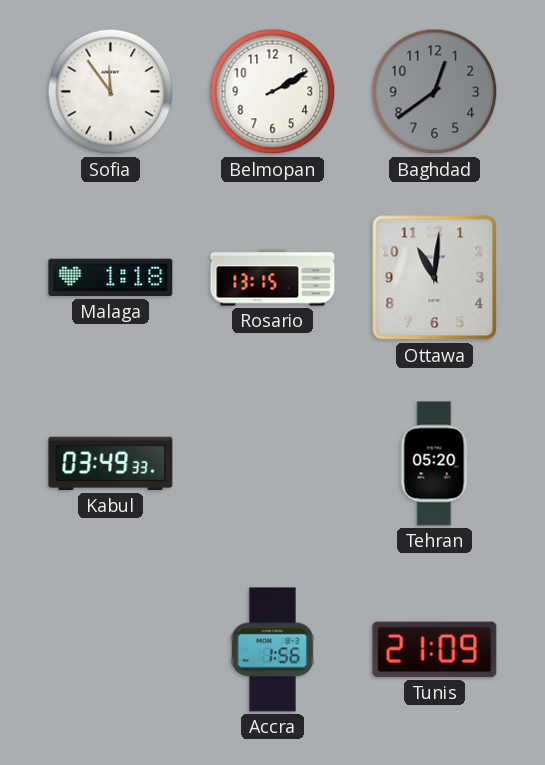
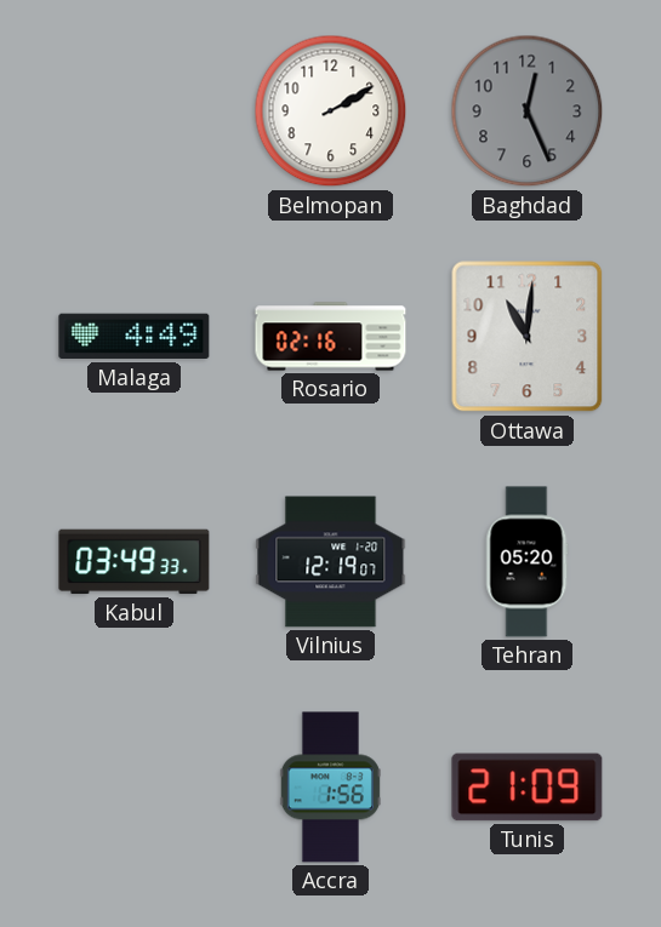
Sofia: 11:54 -> none (111, 92)
Baghdad: 12:39 -> 12:26 (528, 111)
Malaga: 1:18 -> 4:49 (135, 337)
Rosario: 13:15 -> 02:16 (331, 337)
Vilnius: none -> 12:19 (331, 562)
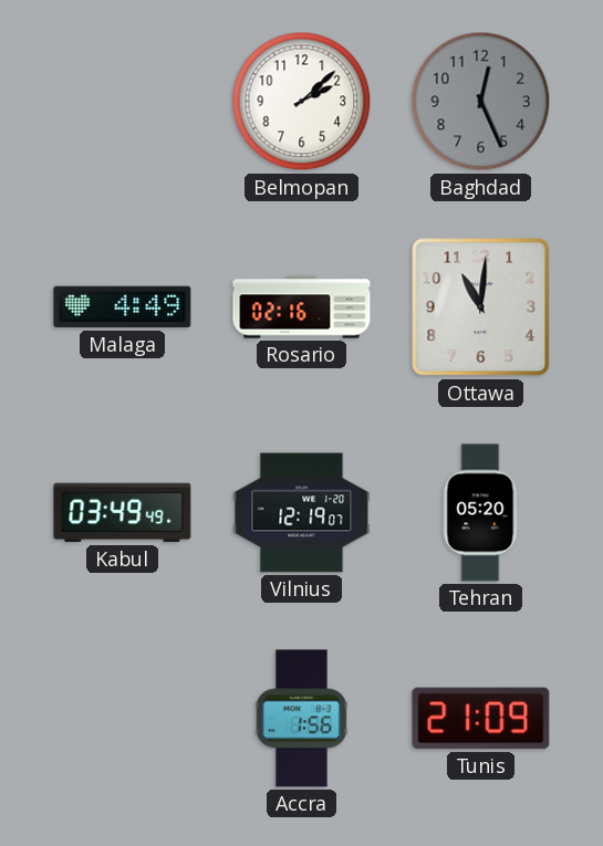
Belmopan: 2:10 -> 2:08 (302, 102)
Kabul: 03:49:33 -> 03:49:49 (123, 513)
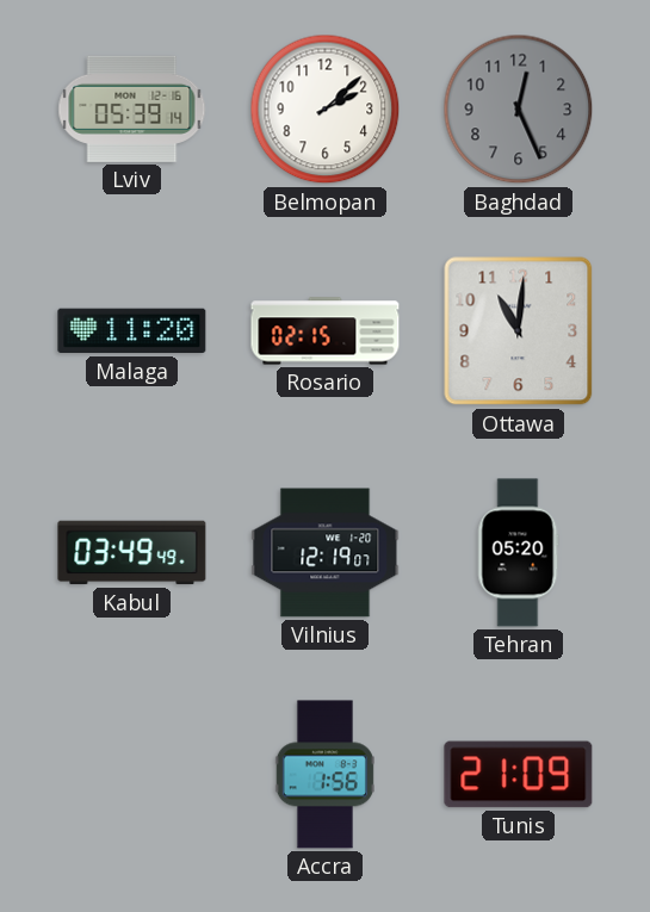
Lviv: none -> 05:39 (132, 108)
Malaga: 4:49 -> 11:20 (132, 331)
Rosario: 02:16 -> 02:15 (326, 331)
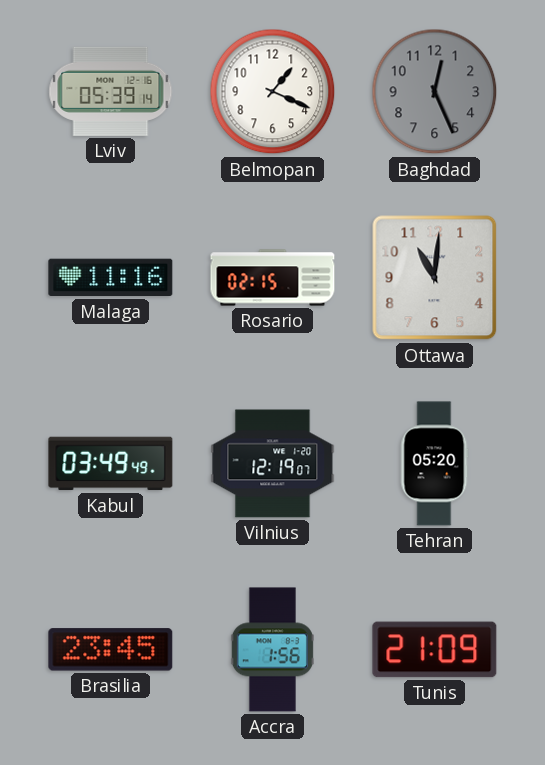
Belmopan: 2:08 -> 1:19 (273, 92)
Malaga: 11:20 -> 11:16 (111, 278)
Brasilia: none -> 23:45 (111, 650)
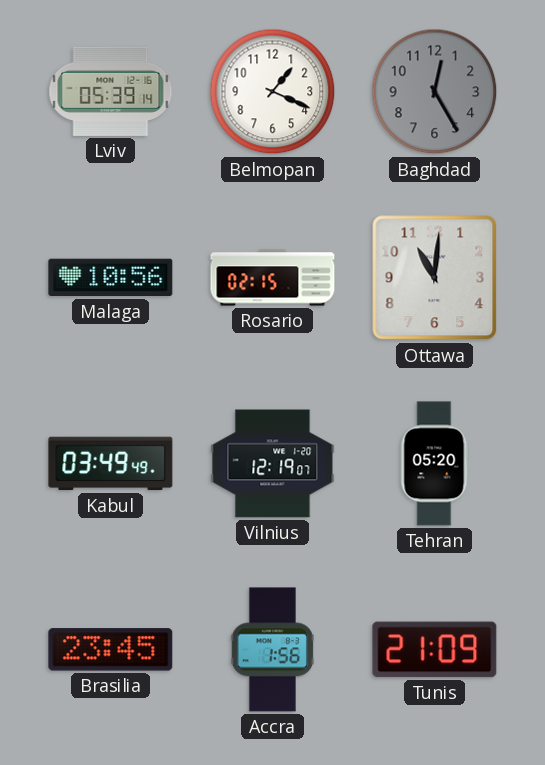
Baghdad: 12:26 -> 12:25 (435, 92)
Malaga: 11:16 -> 10:56 (111, 278)
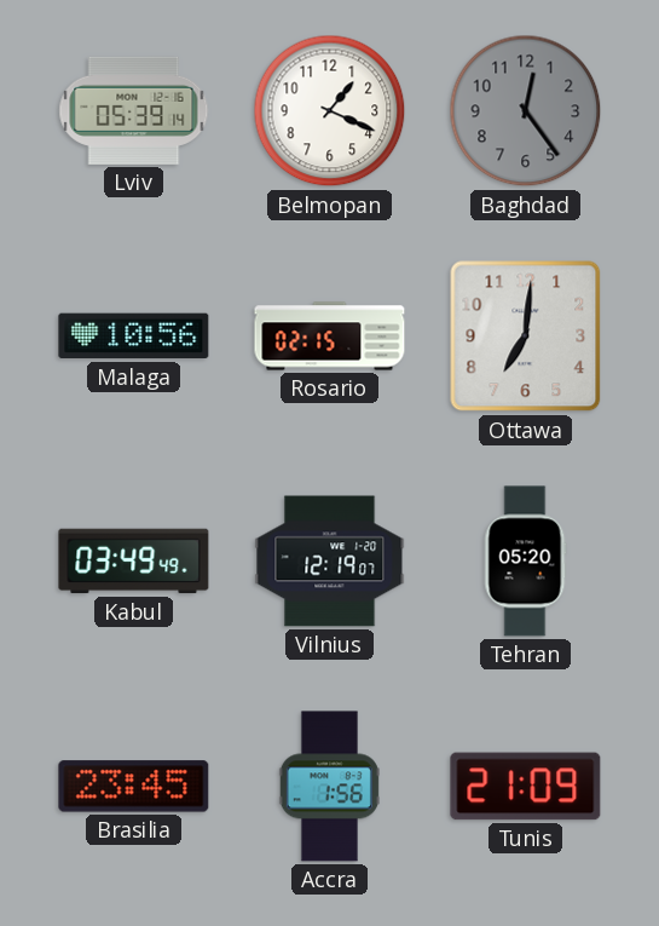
Baghdad: 12:25 -> 12:24 (526, 111)
Ottawa: 11:01 -> 7:01 (526, 337)
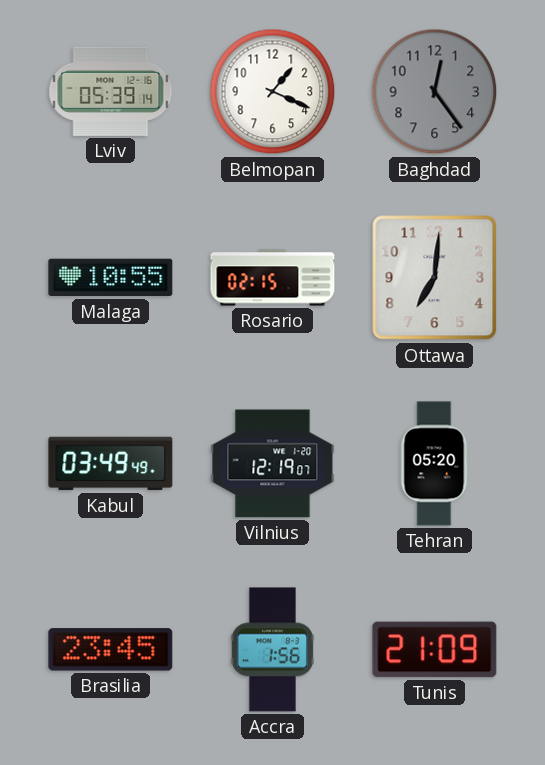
Malaga: 10:56 -> 10:55 (111, 278)
